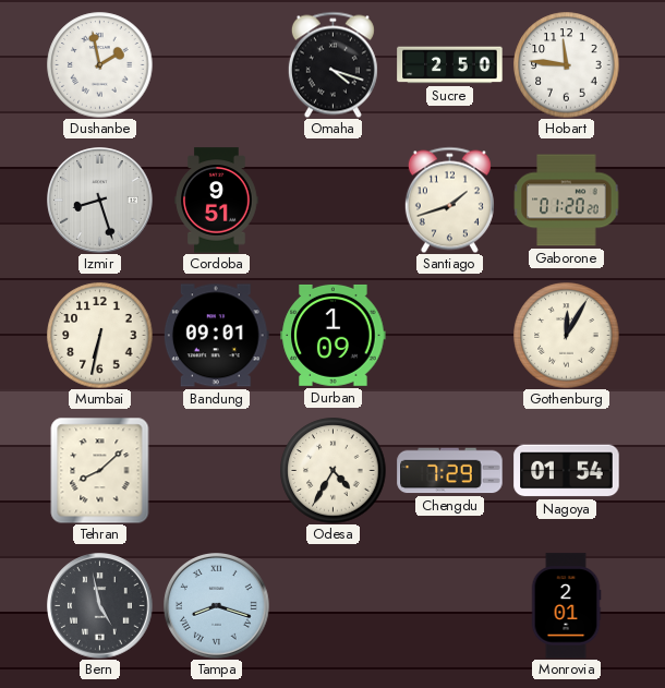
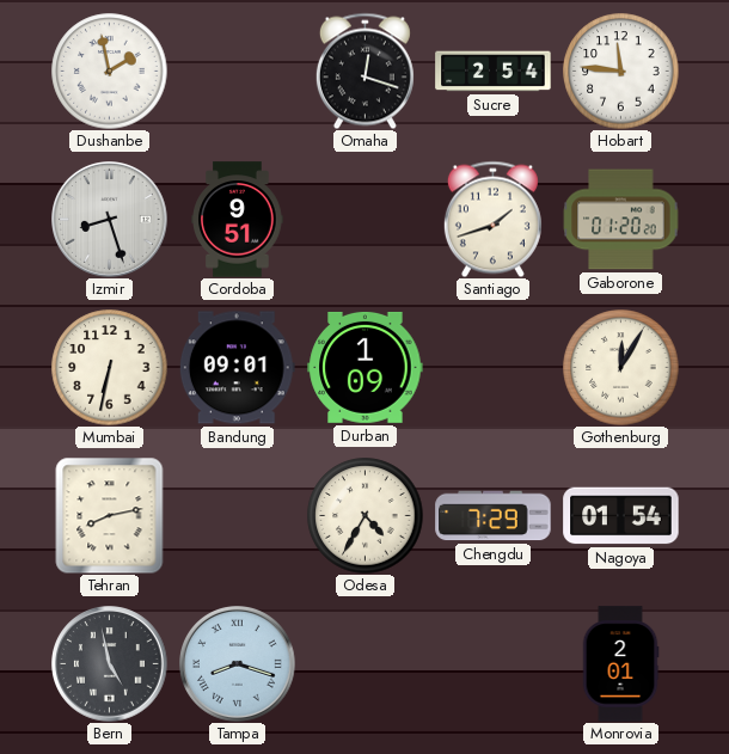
Omaha: 4:18 -> 12:18 (364, 71)
Sucre: 2:50 -> 2:54 (494, 72)
Tehran: 8:08 -> 8:13 (110, 515)
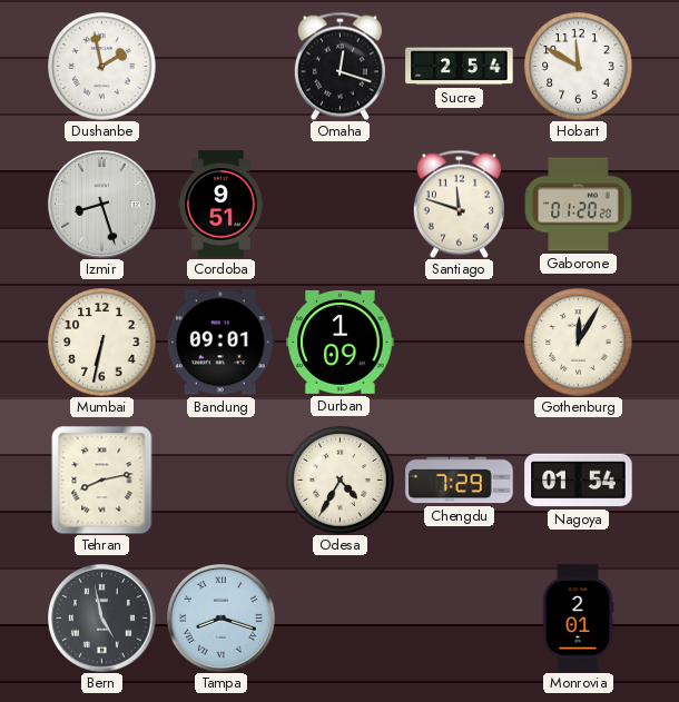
Hobart: 11:46 -> 11:50 (579, 67)
Santiago: 1:42 -> 11:48 (459, 204)
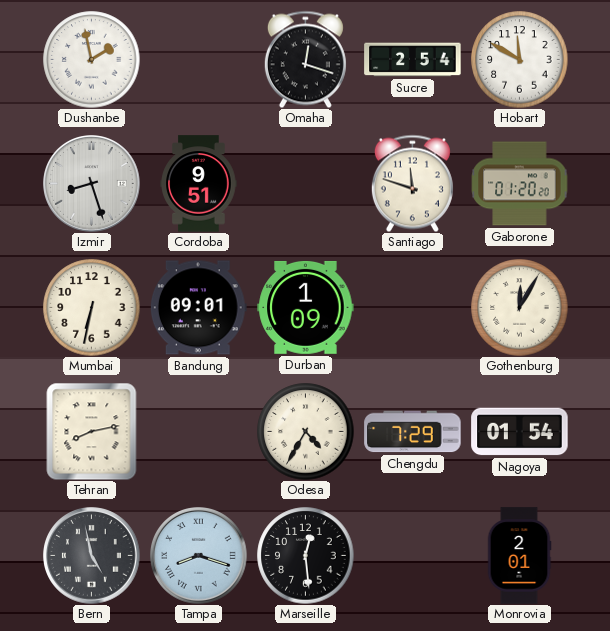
Marseille: none -> 12:29 (306, 556)
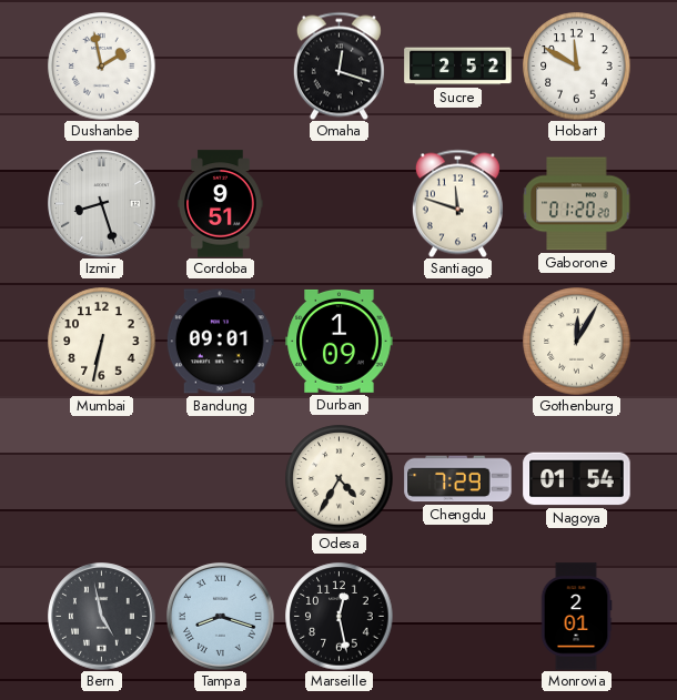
Sucre: 2:54 -> 2:52 (458, 67)
Tehran: 8:13 -> none (92, 431)
Marseille: 12:29 -> 12:28 (340, 617)
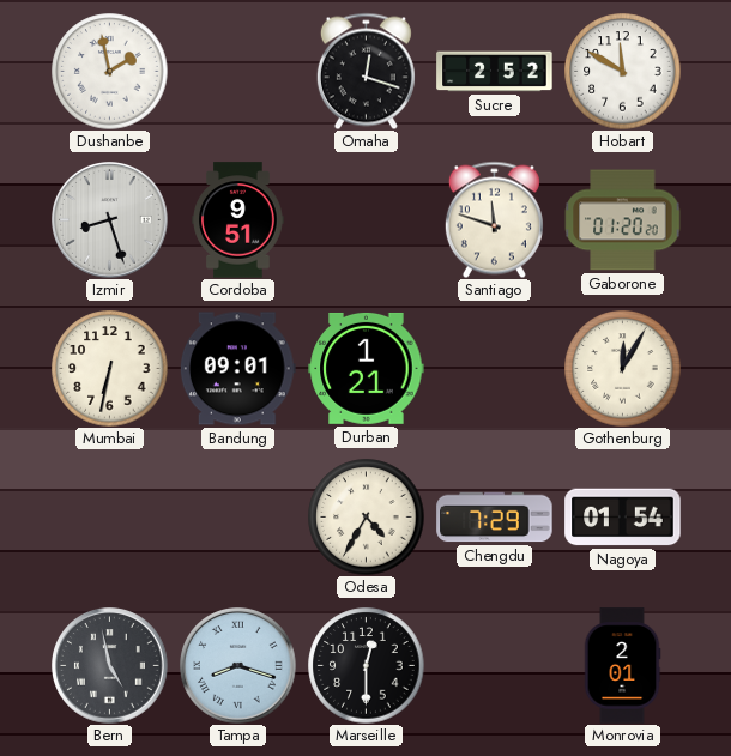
Durban: 1:09 -> 1:21 (367, 368)
Marseille: 12:28 -> 12:30 (367, 666)
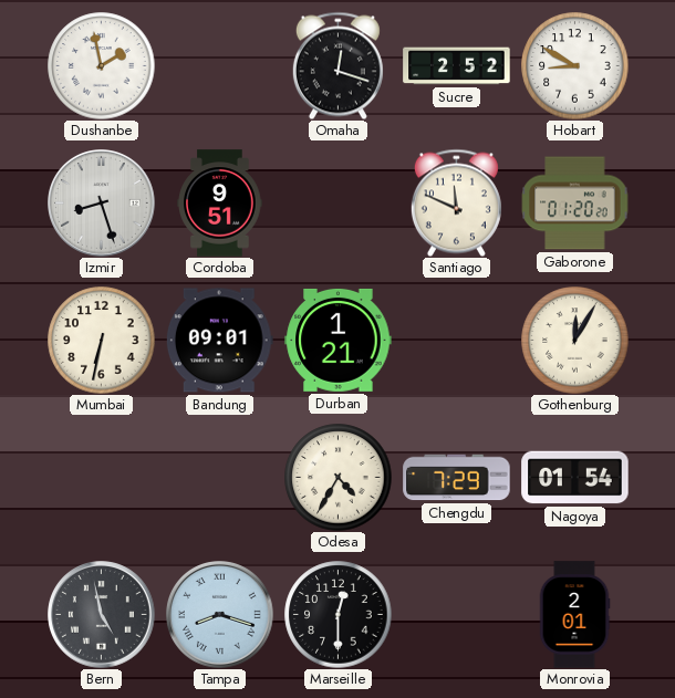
Hobart: 11:50 -> 8:50 (575, 66)
Santiago: 11:48 -> 11:49 (456, 202)
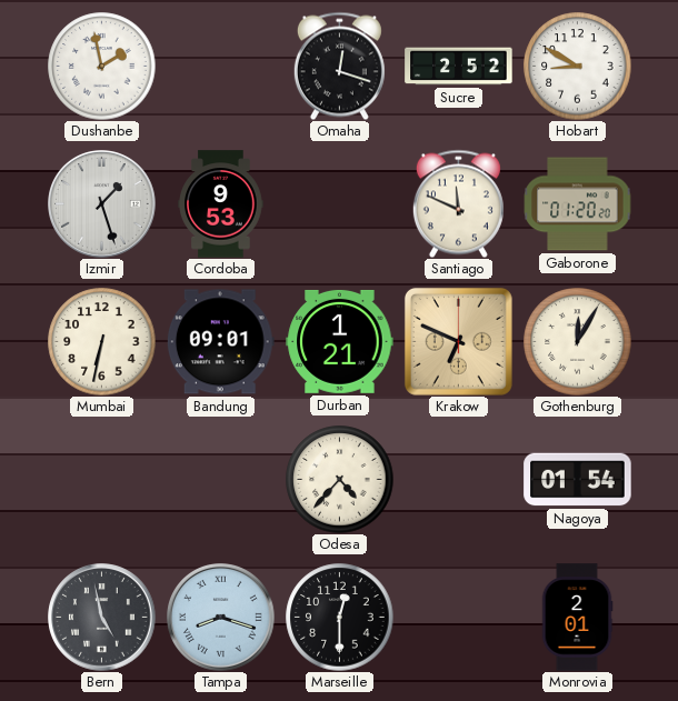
Izmir: 8:27 -> 1:27 (102, 204)
Cordoba: 9:51 -> 9:53 (221, 204)
Krakow: none -> 6:49 (458, 341)
Odesa: 4:35 -> 4:37 (340, 480)
Chengdu: 7:29 -> none (457, 478)
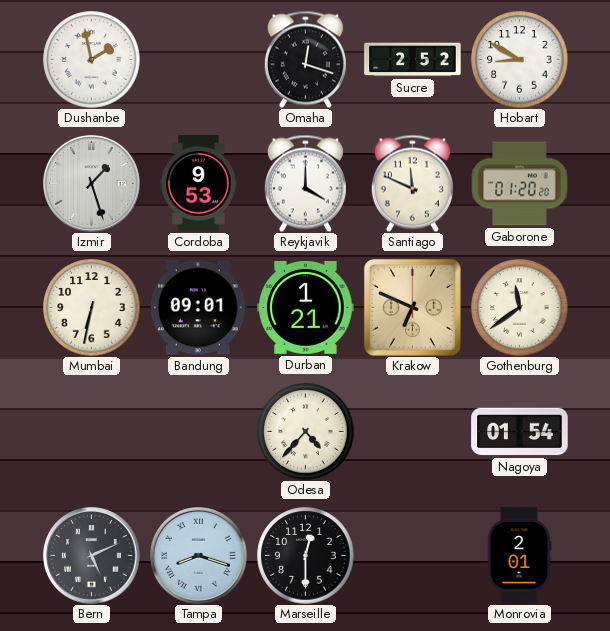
Reykjavik: none -> 4:00 (305, 183)
Gothenburg: 12:05 -> 11:39 (520, 308)
Bern: 4:58 -> 5:11 (92, 556)
